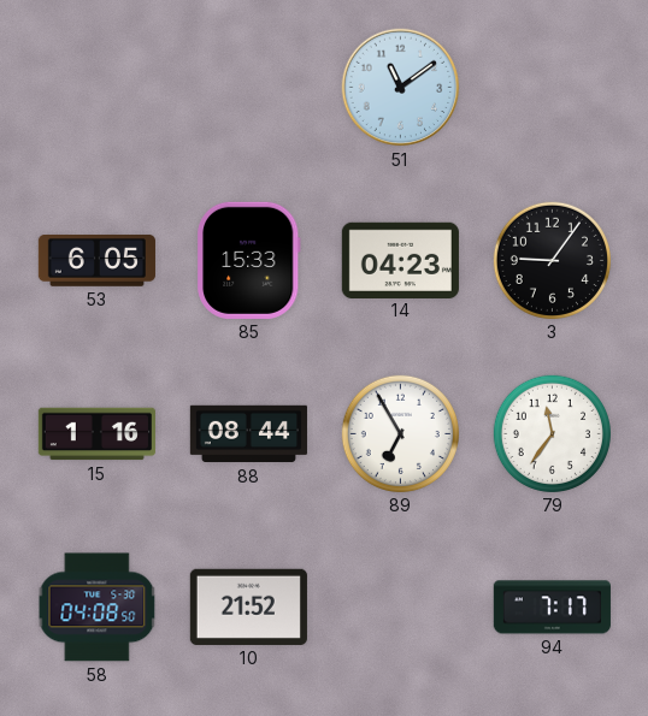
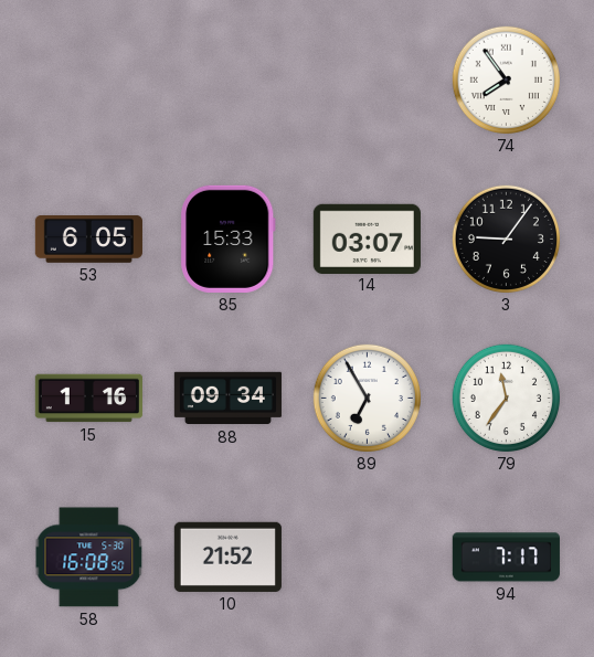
51: 11:09 -> none (401, 88)
74: none -> 7:54 (506, 80)
14: 04:23 -> 03:07 (367, 239)
88: 08:44 -> 09:34 (227, 399)
58: 04:08 -> 16:08 (89, 558)
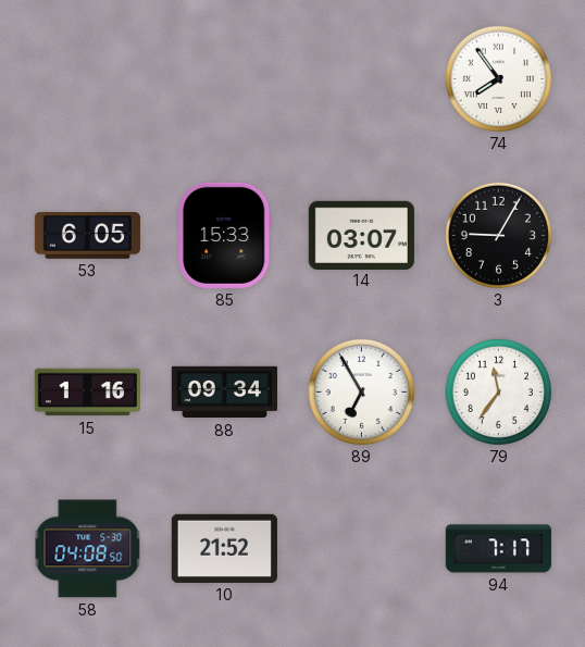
3: 9:06 -> 9:05 (498, 235)
58: 16:08 -> 04:08 (88, 549)
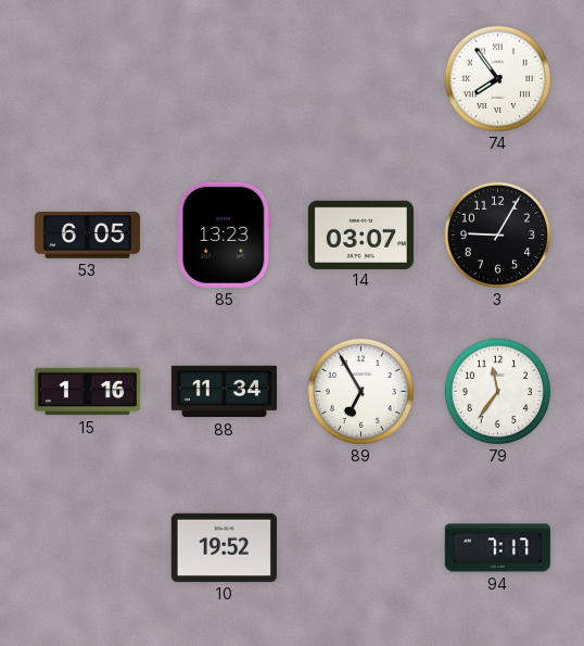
85: 15:33 -> 13:23 (224, 235)
88: 09:34 -> 11:34 (224, 392)
58: 04:08 -> none (88, 549)
10: 21:52 -> 19:52 (224, 547)
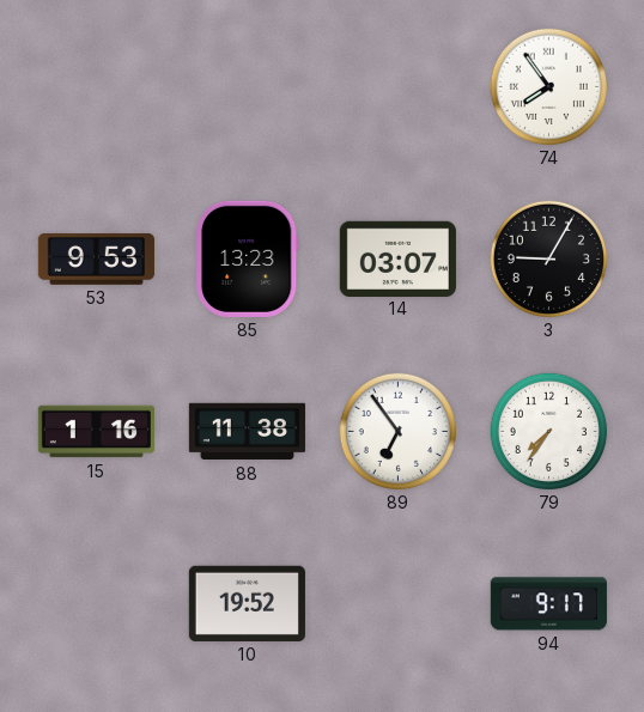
53: 6:05 -> 9:53 (96, 260)
88: 11:34 -> 11:38 (247, 432)
89: 6:55 -> 6:54 (397, 431)
79: 11:36 -> 7:36 (548, 431)
94: 7:17 -> 9:17 (548, 604)
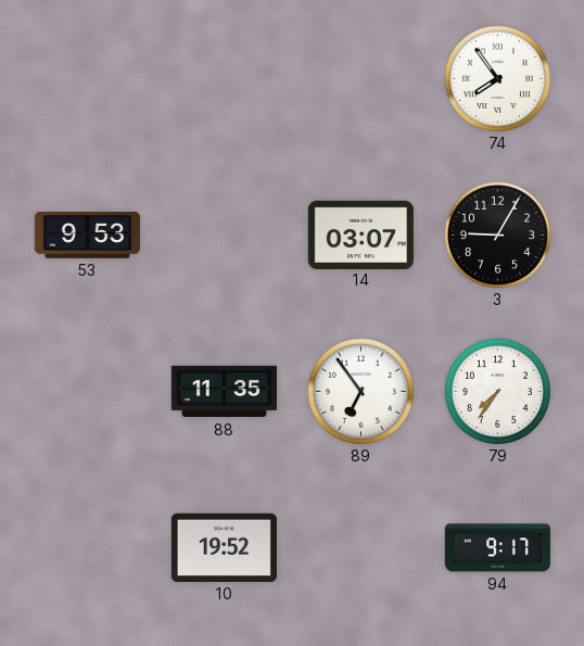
85: 13:23 -> none (247, 258)
15: 1:16 -> none (96, 432)
88: 11:38 -> 11:35 (224, 392)
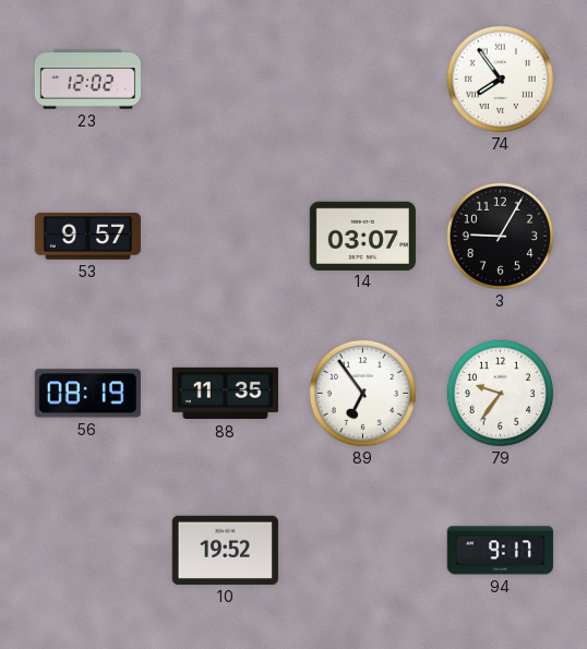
23: none -> 12:02 (87, 80)
53: 9:53 -> 9:57 (87, 237)
56: none -> 08:19 (87, 394)
79: 7:36 -> 9:36 (500, 393)
